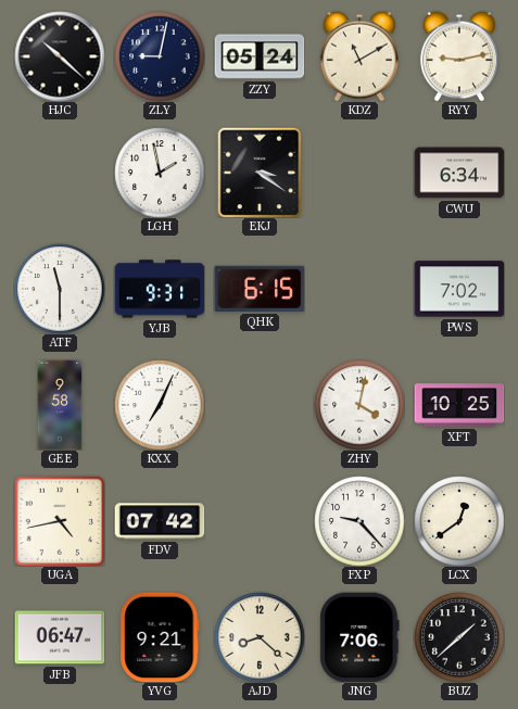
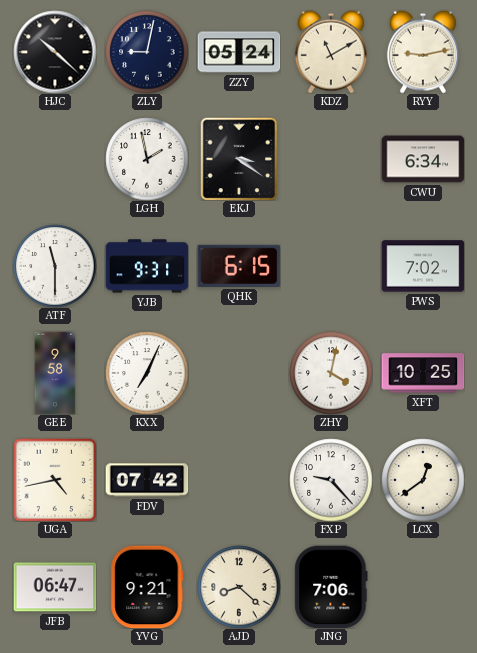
BUZ: 1:38 -> none (459, 637)
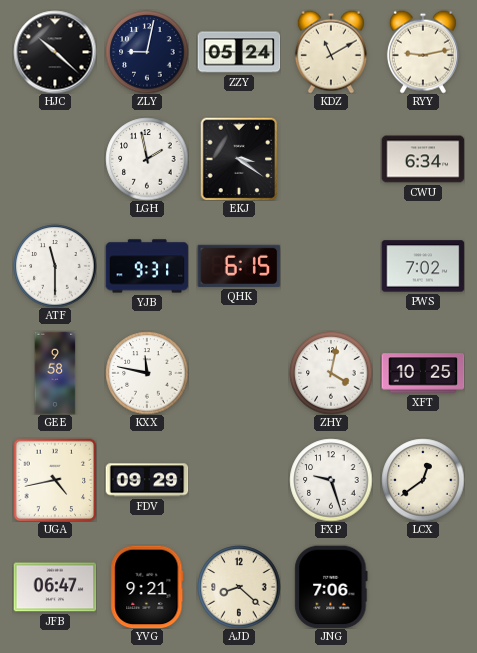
KXX: 7:04 -> 11:47 (147, 373)
FDV: 07:42 -> 09:29 (147, 480)
FXP: 9:23 -> 9:27 (331, 480)
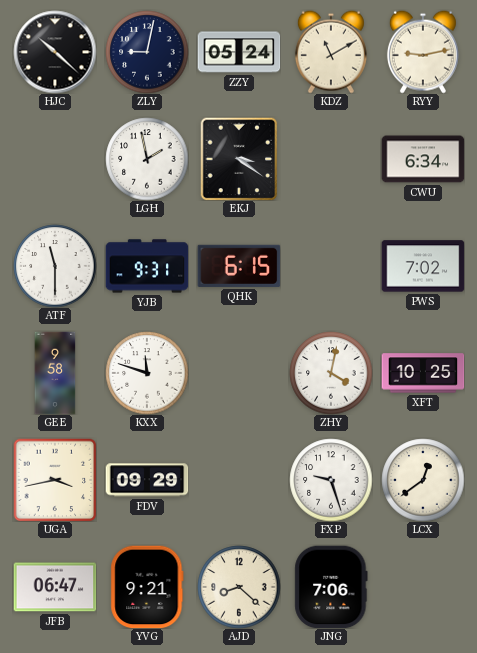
KXX: 11:47 -> 11:48 (147, 373)
UGA: 4:43 -> 3:43 (55, 480)
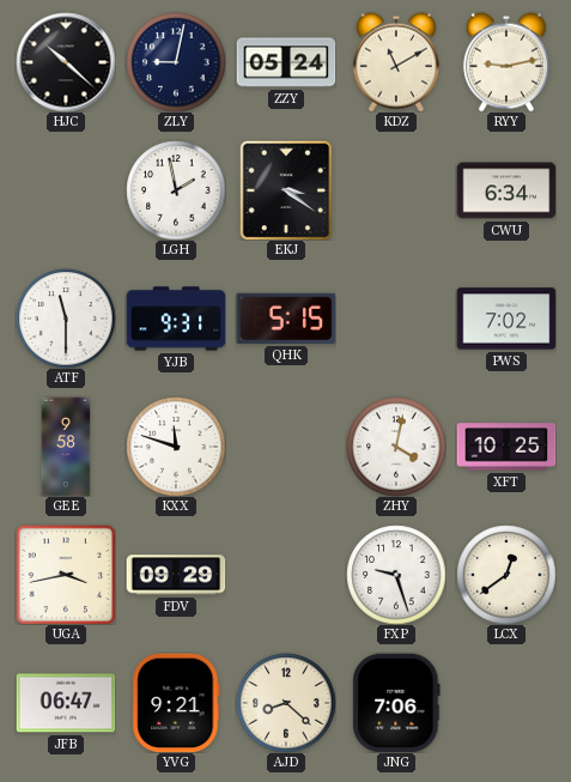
QHK: 6:15 -> 5:15 (286, 319)
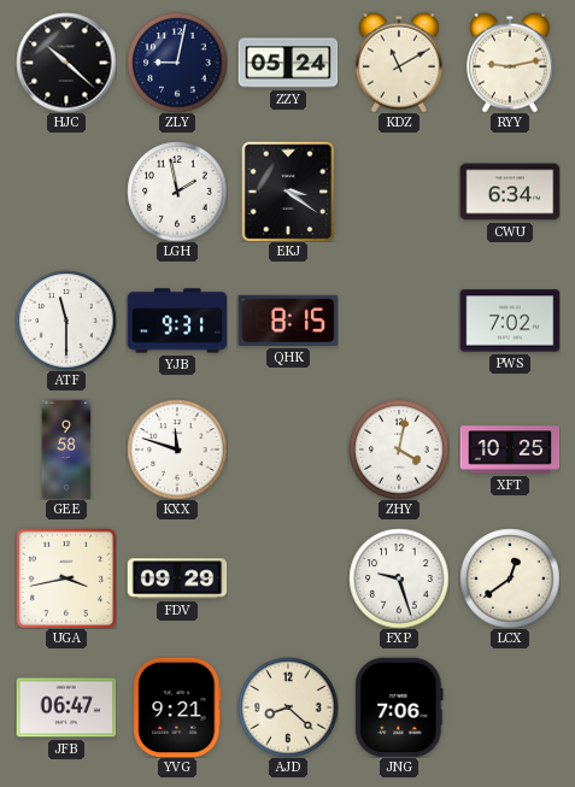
QHK: 5:15 -> 8:15 (288, 321)
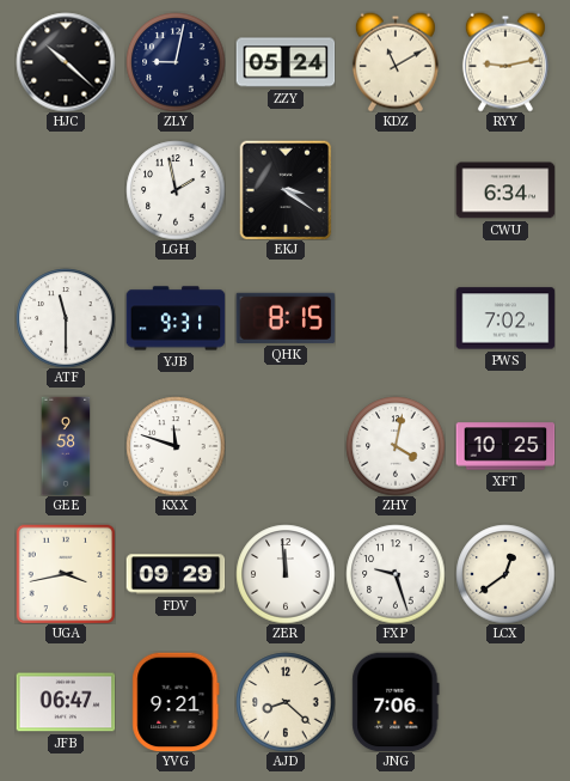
ZER: none -> 11:59 (286, 574)
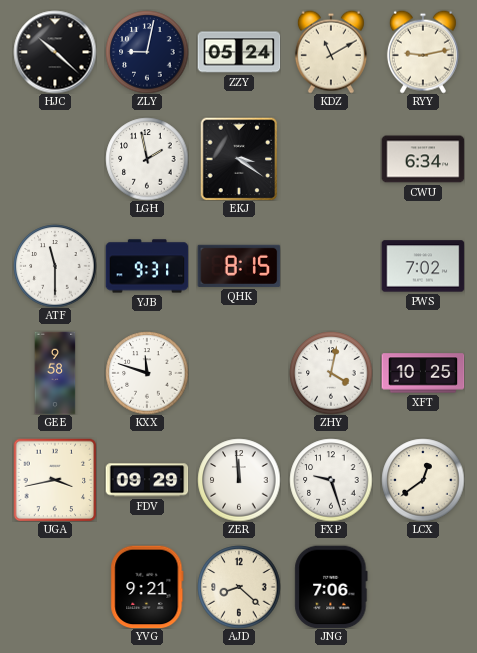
JFB: 06:47 -> none (66, 702)
